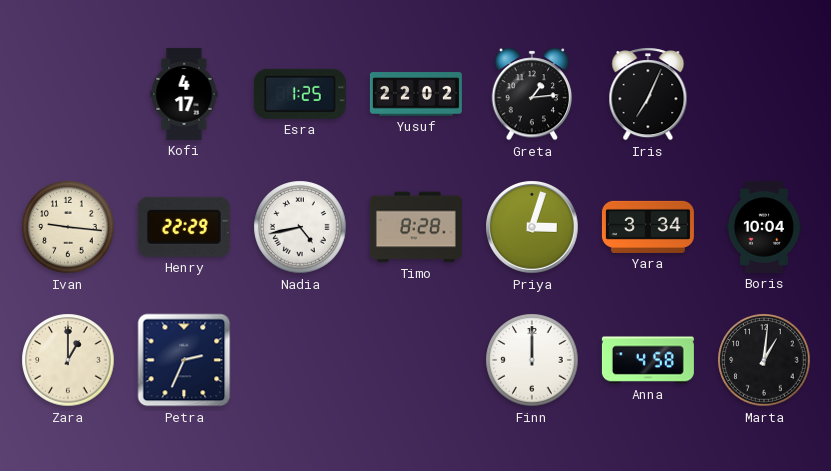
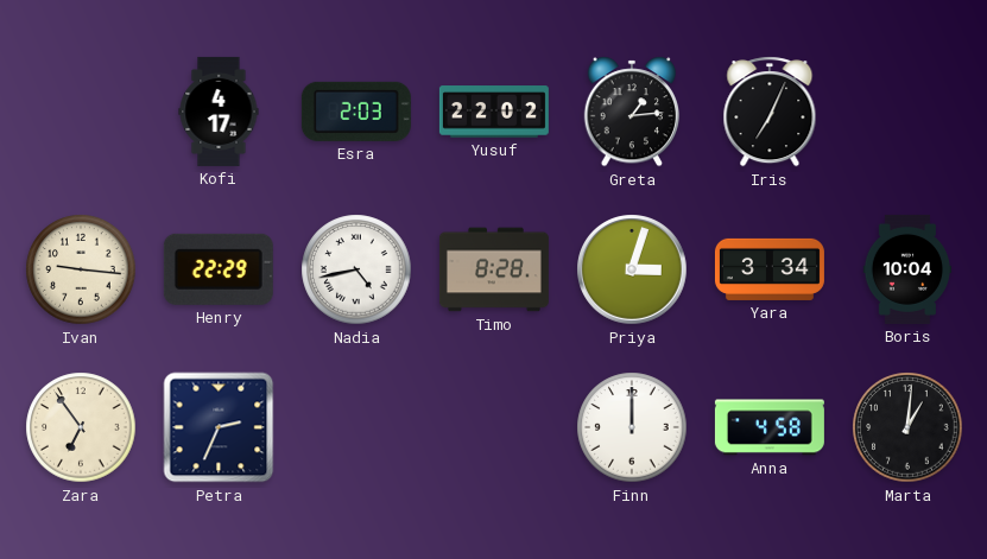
Esra: 1:25 -> 2:03 (356, 112)
Zara: 1:00 -> 6:54 (81, 427)
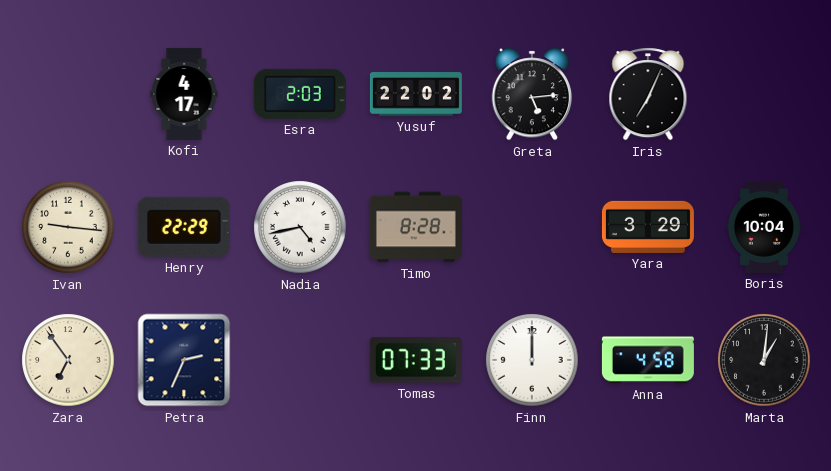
Greta: 1:14 -> 5:14 (532, 94)
Priya: 3:03 -> none (632, 269)
Yara: 3:34 -> 3:29 (648, 227)
Tomas: none -> 07:33 (416, 360)
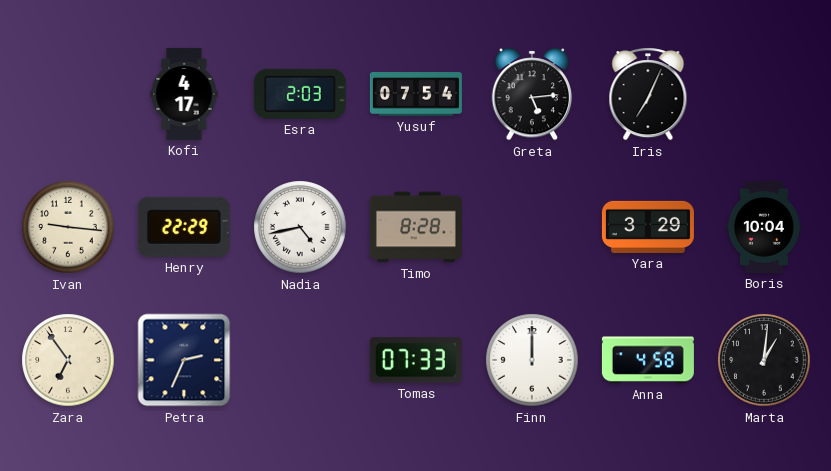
Yusuf: 22:02 -> 07:54 (416, 94)
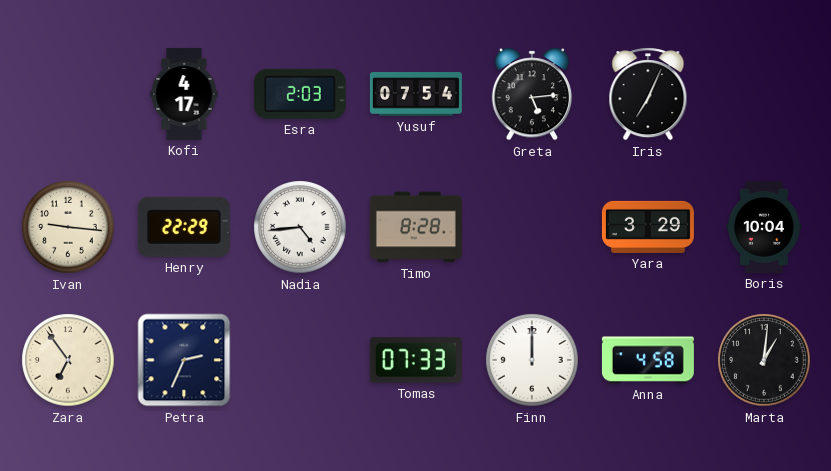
Nadia: 4:43 -> 4:44 (300, 227)
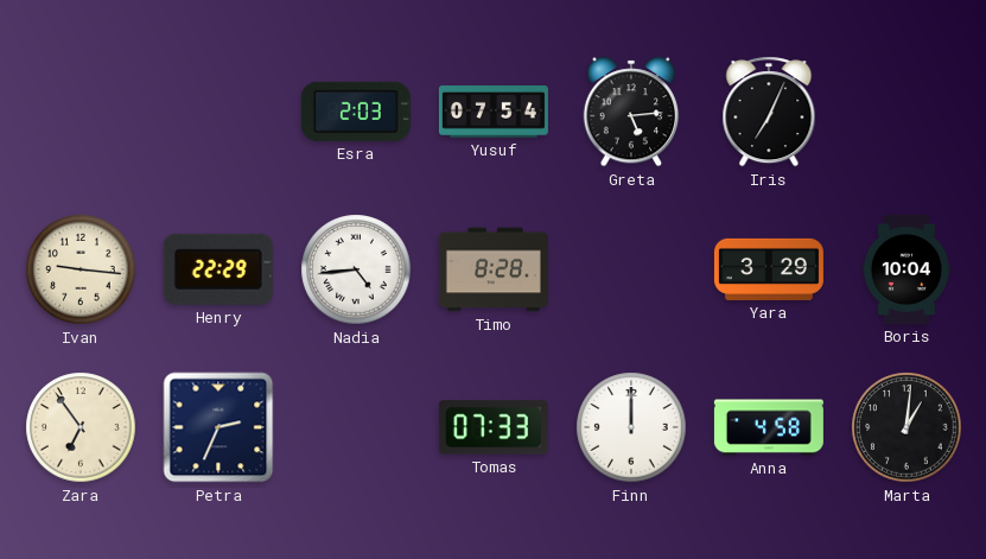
Kofi: 4:17 -> none (184, 94)
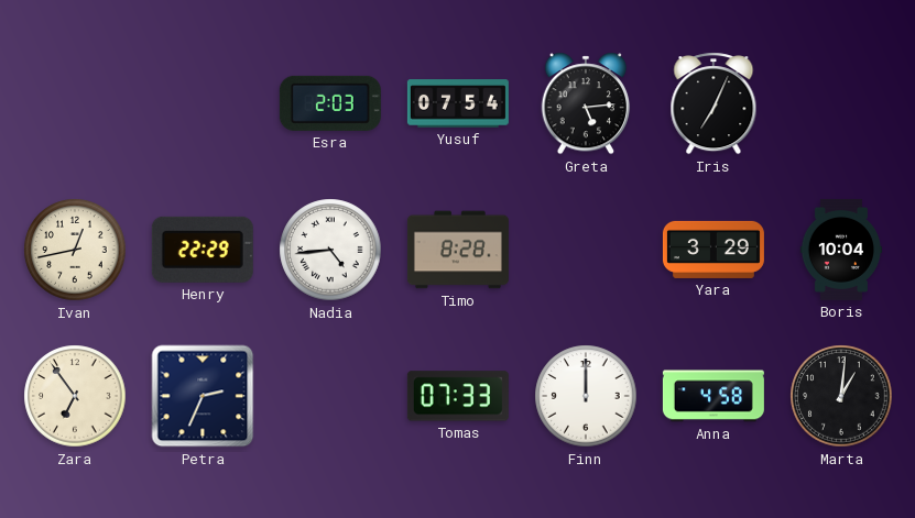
Ivan: 9:16 -> 12:43 (75, 250)
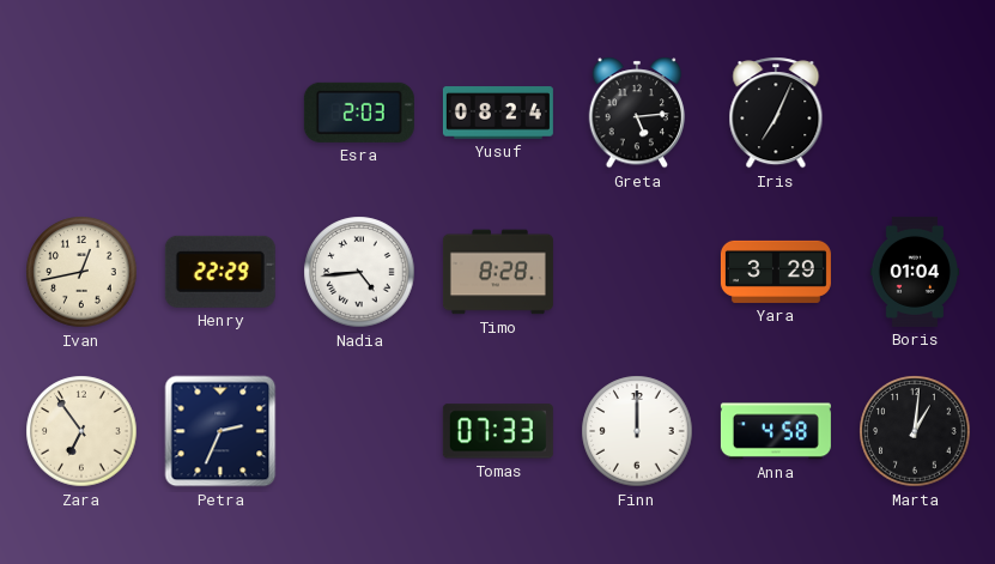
Yusuf: 07:54 -> 08:24 (498, 113)
Boris: 10:04 -> 01:04 (915, 272)
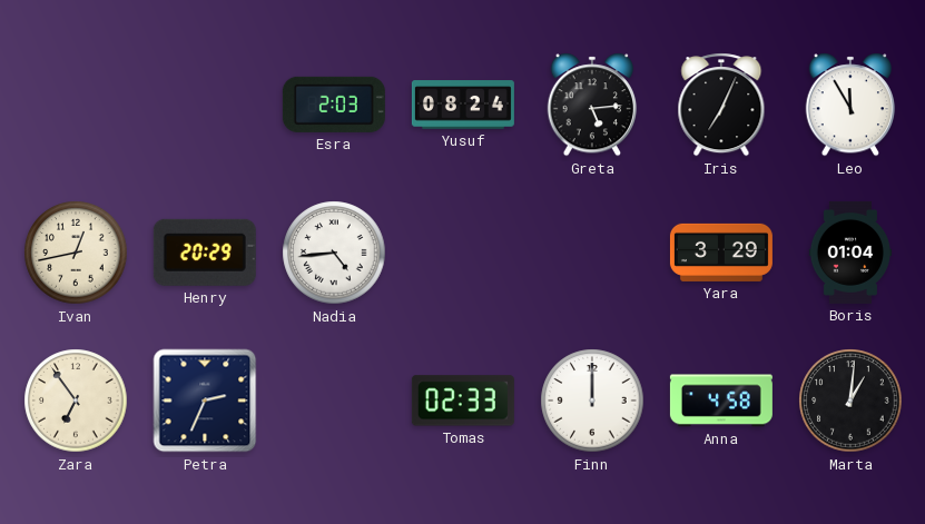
Leo: none -> 11:55 (850, 105)
Henry: 22:29 -> 20:29 (205, 253)
Timo: 8:28 -> none (498, 272)
Tomas: 07:33 -> 02:33 (463, 401)
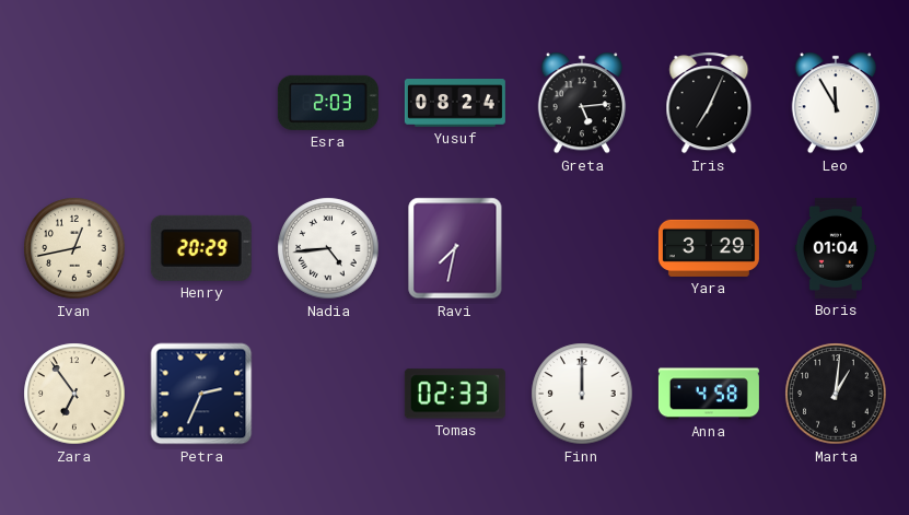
Ravi: none -> 7:32 (455, 248)
